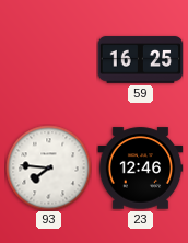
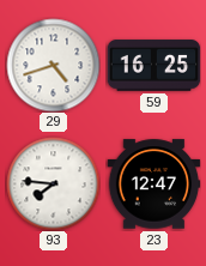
29: none -> 4:42 (53, 65)
23: 12:46 -> 12:47 (153, 185)
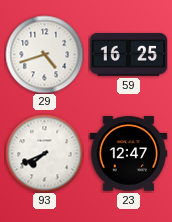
93: 7:46 -> 7:41 (44, 153)
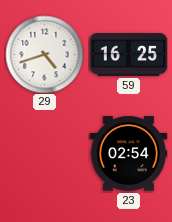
93: 7:41 -> none (44, 153)
23: 12:47 -> 02:54 (128, 154)
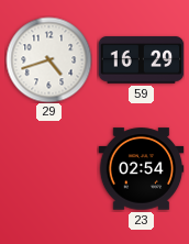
59: 16:25 -> 16:29 (141, 60)
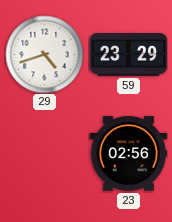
59: 16:29 -> 23:29 (128, 55)
23: 02:54 -> 02:56 (128, 154)
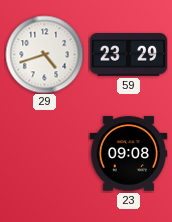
23: 02:56 -> 09:08 (128, 154)
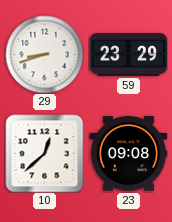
29: 4:42 -> 8:42 (44, 54)
10: none -> 12:38 (44, 153)
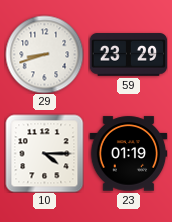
10: 12:38 -> 4:15 (44, 153)
23: 09:08 -> 01:19 (128, 154)
